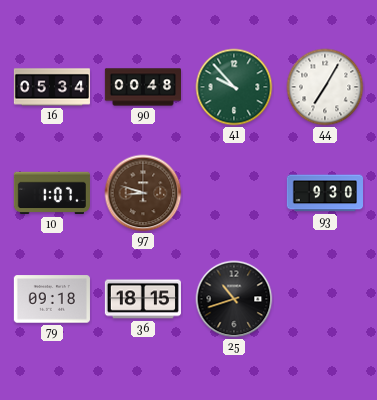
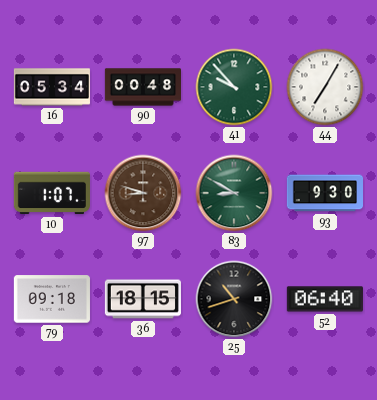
83: none -> 8:50 (234, 193)
52: none -> 06:40 (325, 299)
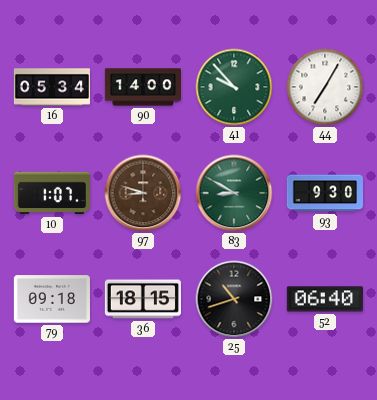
90: 00:48 -> 14:00 (142, 87)
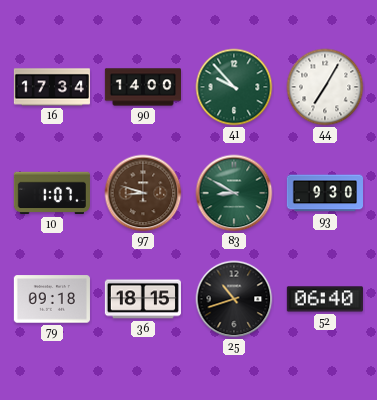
16: 05:34 -> 17:34 (52, 87)
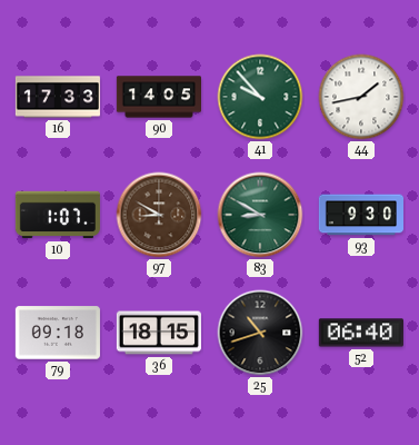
16: 17:34 -> 17:33 (58, 97)
90: 14:00 -> 14:05 (158, 97)
44: 7:05 -> 1:43 (361, 97)
97: 8:48 -> 8:50 (159, 215)
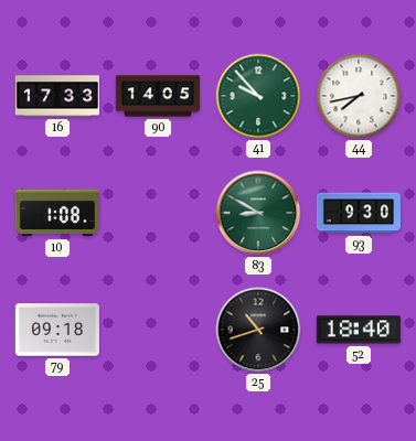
44: 1:43 -> 7:43 (359, 96)
10: 1:07 -> 1:08 (57, 213)
97: 8:50 -> none (159, 215)
36: 18:15 -> none (159, 333)
52: 06:40 -> 18:40 (359, 330)
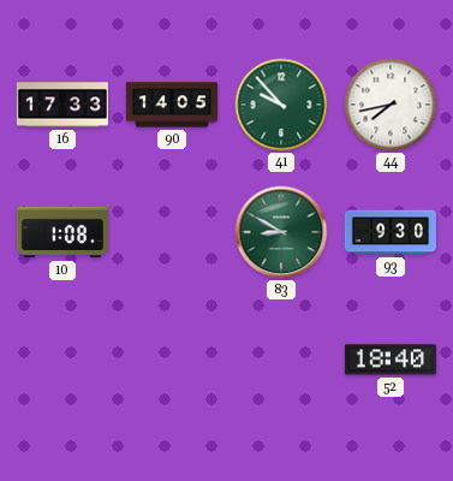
79: 09:18 -> none (57, 330)
25: 10:42 -> none (258, 330)
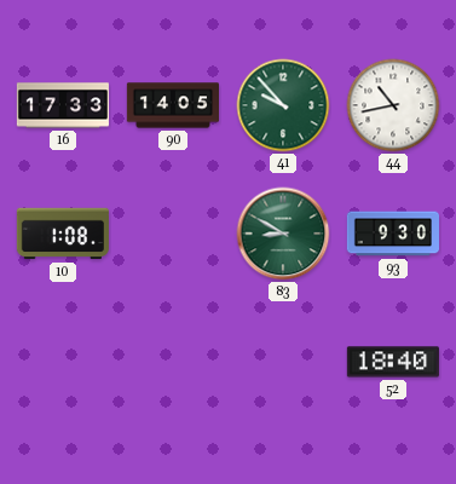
44: 7:43 -> 10:43 (393, 105)
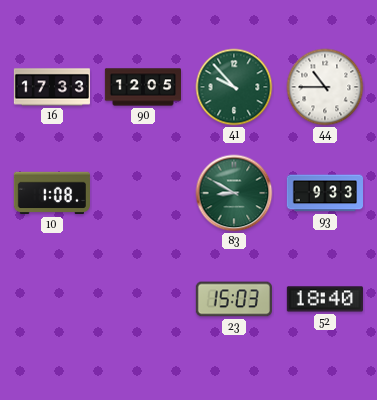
90: 14:05 -> 12:05 (142, 87)
44: 10:43 -> 10:45 (325, 87)
93: 9:30 -> 9:33 (324, 193)
23: none -> 15:03 (234, 299)
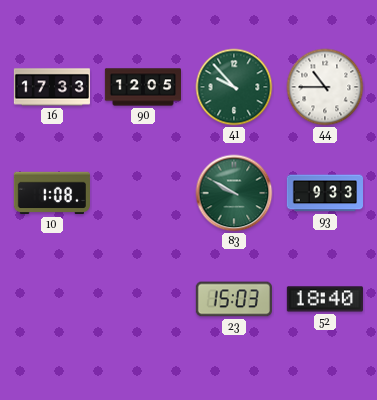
83: 8:50 -> 9:50 (234, 193)
